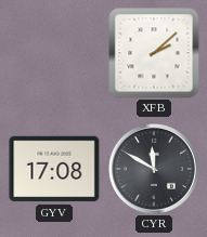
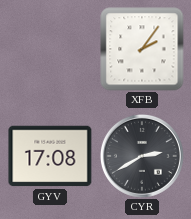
XFB: 2:08 -> 2:06 (142, 49)
CYR: 11:50 -> 2:40 (142, 156)
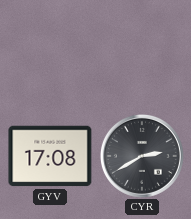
XFB: 2:06 -> none (142, 49)
